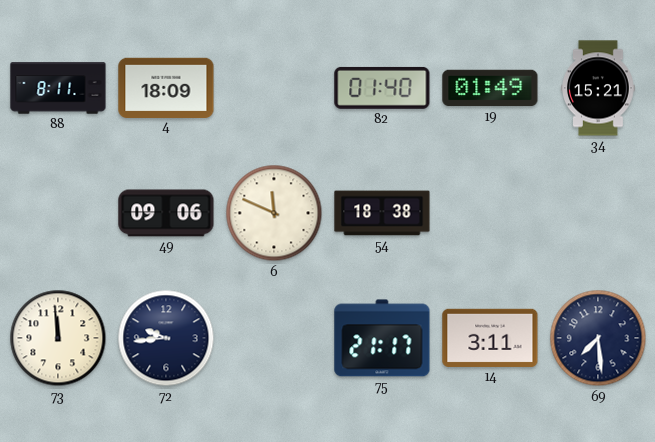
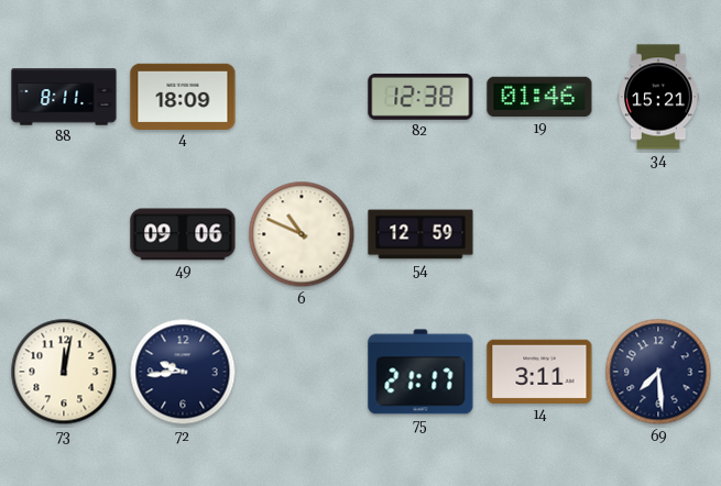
82: 01:40 -> 12:38 (420, 97)
19: 01:49 -> 01:46 (539, 97)
6: 11:49 -> 10:49 (302, 234)
54: 18:38 -> 12:59 (420, 234)
73: 11:59 -> 12:02 (64, 372)
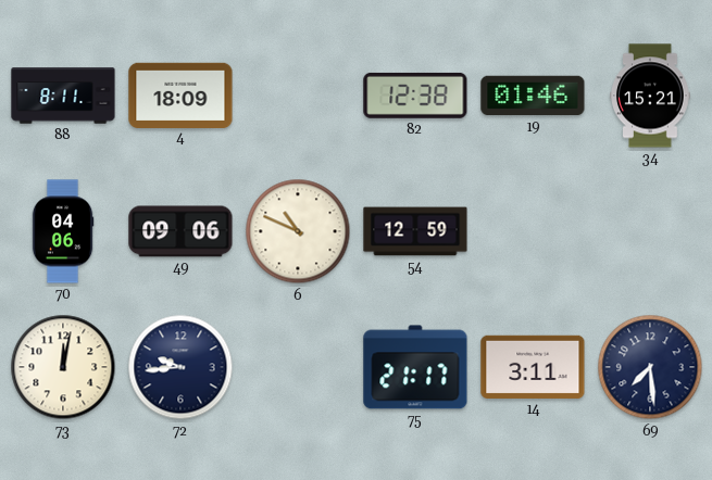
70: none -> 04:06 (63, 231)
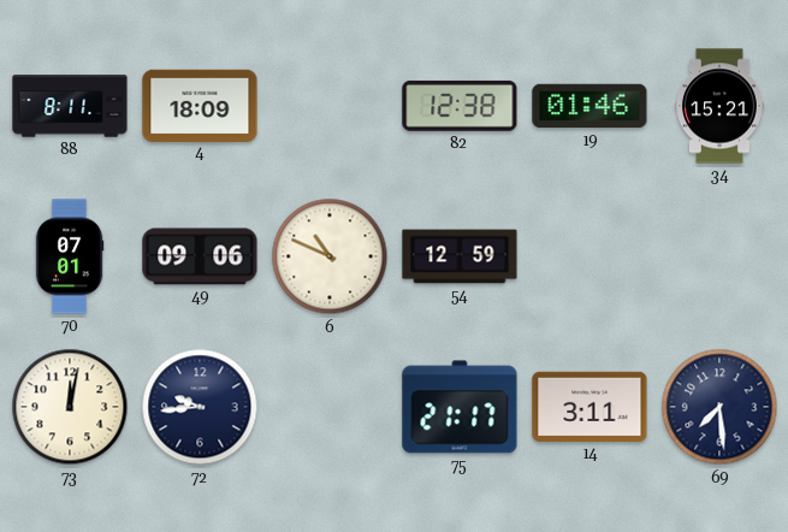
70: 04:06 -> 07:01 (70, 256)
